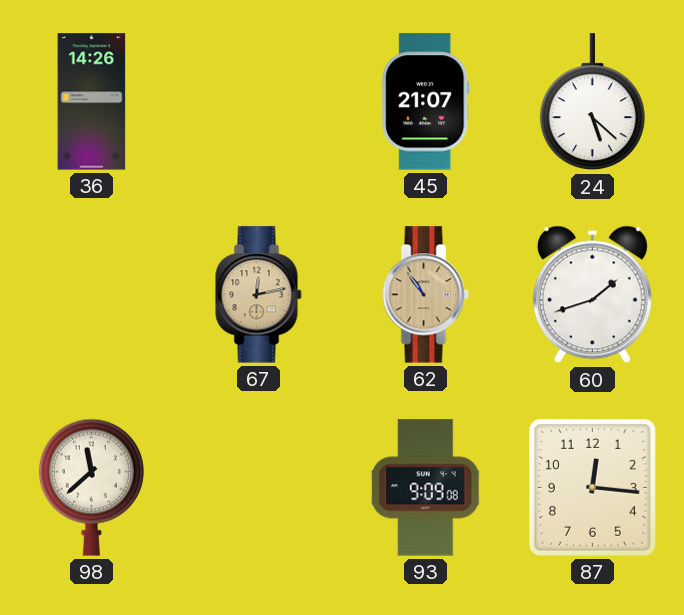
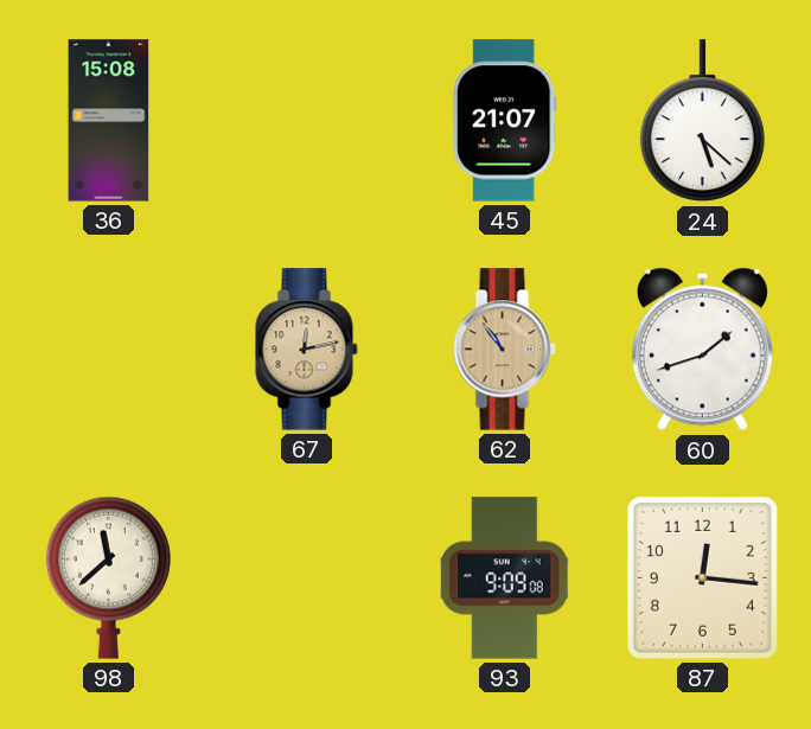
36: 14:26 -> 15:08 (109, 121)
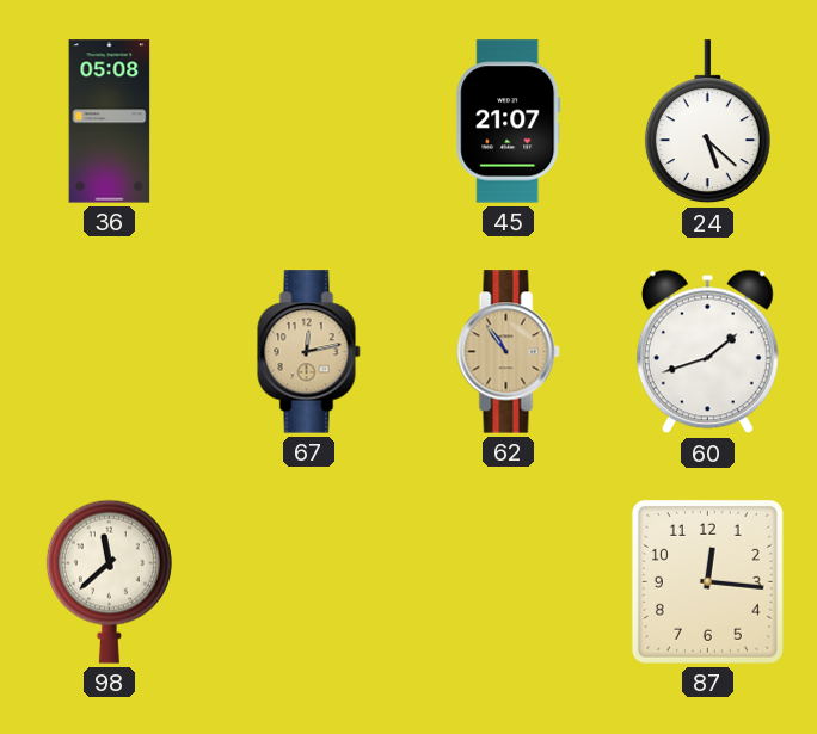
36: 15:08 -> 05:08 (110, 122)
93: 9:09 -> none (505, 578)
